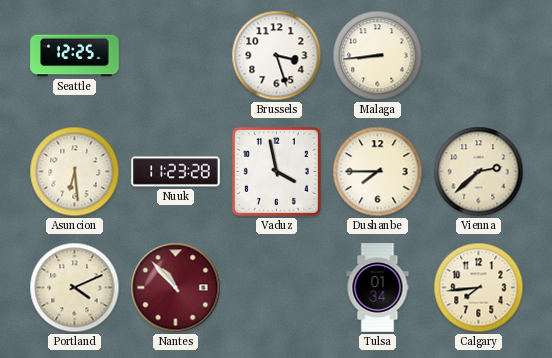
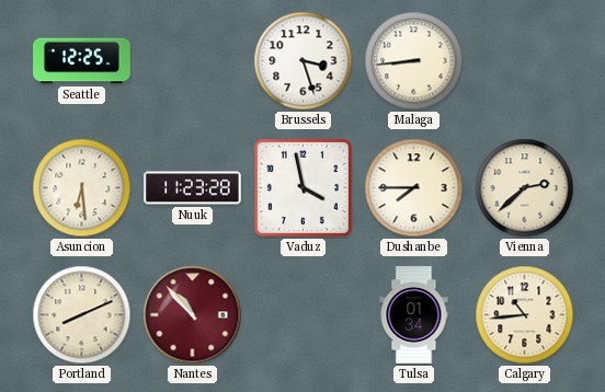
Portland: 4:11 -> 8:11 (82, 315)
Calgary: 7:44 -> 10:44 (525, 315)
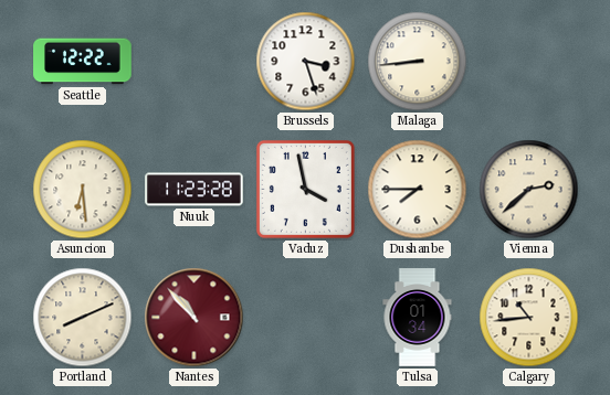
Seattle: 12:25 -> 12:22 (83, 62)
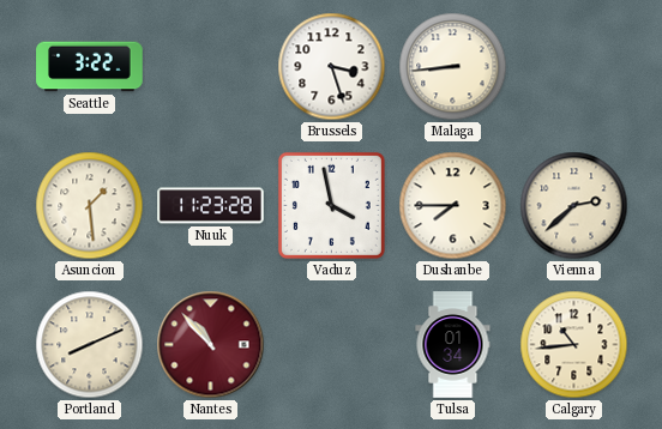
Seattle: 12:22 -> 3:22 (90, 67)
Asuncion: 6:29 -> 1:29 (90, 206)
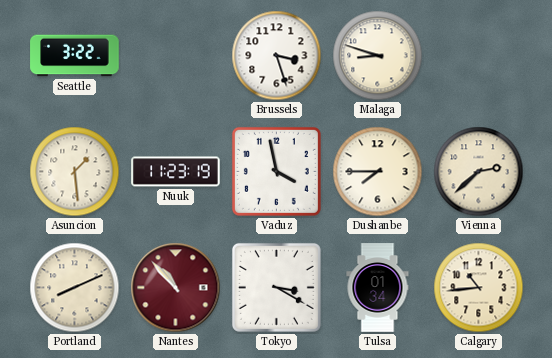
Malaga: 8:44 -> 8:48 (378, 56)
Nuuk: 11:23:28 -> 11:23:19 (176, 172)
Tokyo: none -> 3:20 (276, 287)
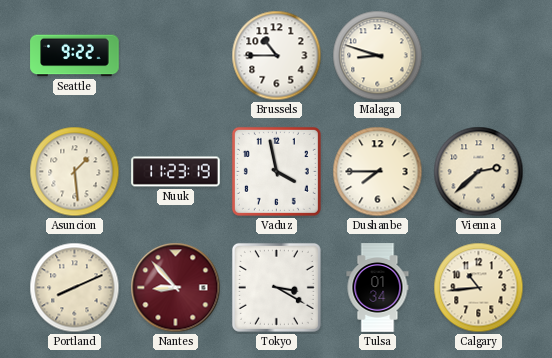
Seattle: 3:22 -> 9:22 (75, 56)
Brussels: 3:27 -> 10:45 (277, 56)
Nantes: 10:53 -> 8:53 (176, 288)
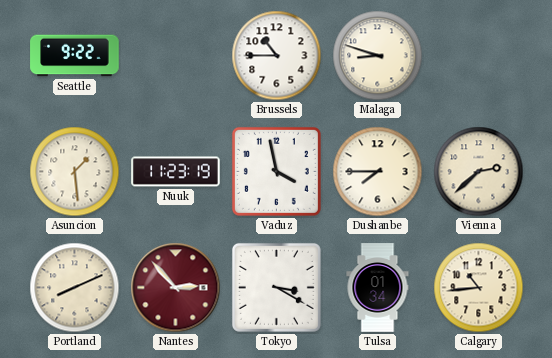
Nantes: 8:53 -> 2:53 (176, 288)
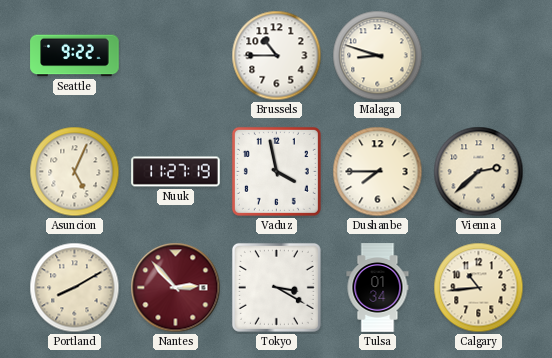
Asuncion: 1:29 -> 5:04 (75, 172)
Nuuk: 11:23 -> 11:27 (176, 172)
Portland: 8:11 -> 8:10 (75, 288)
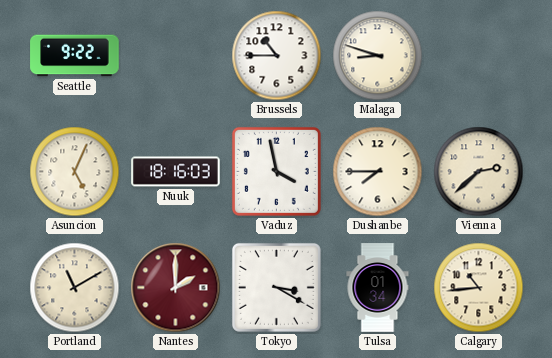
Nuuk: 11:27 -> 18:16 (176, 172)
Portland: 8:10 -> 11:10 (75, 288)
Nantes: 2:53 -> 2:00 (176, 288)
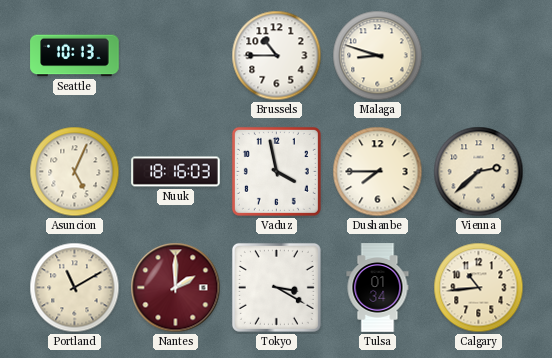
Seattle: 9:22 -> 10:13 (75, 56)
